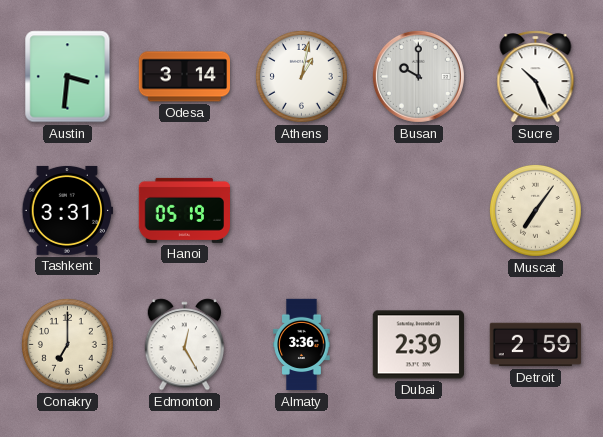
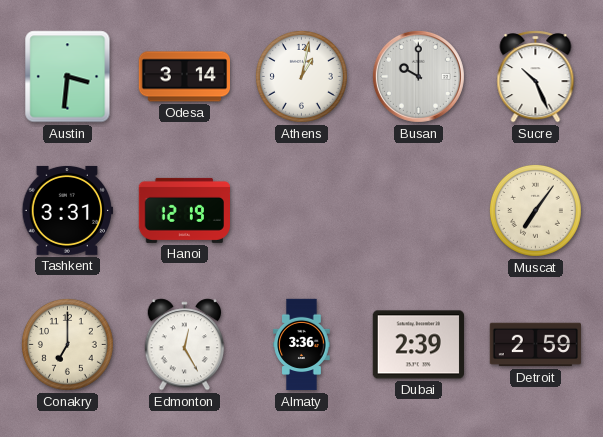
Hanoi: 05:19 -> 12:19 (184, 210)
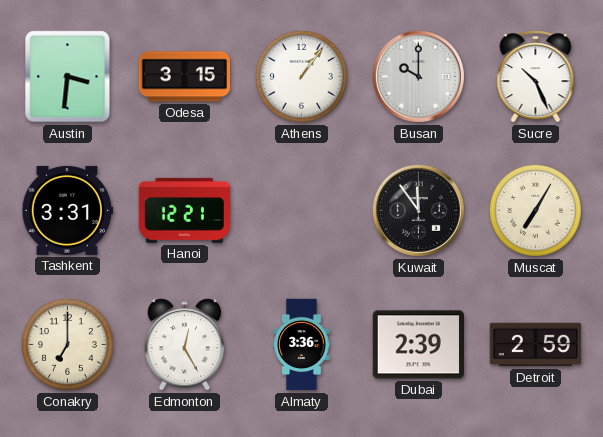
Odesa: 3:14 -> 3:15 (184, 77)
Athens: 1:02 -> 1:06 (301, 76)
Hanoi: 12:19 -> 12:21 (184, 210)
Kuwait: none -> 11:54 (418, 210)
Muscat: 7:06 -> 7:05 (535, 210)
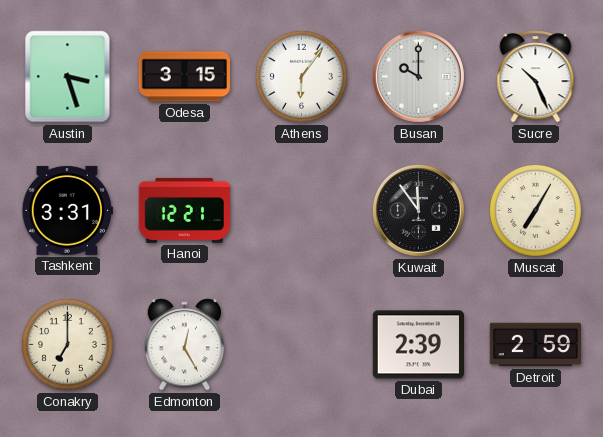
Austin: 3:31 -> 3:27 (68, 77)
Athens: 1:06 -> 6:06 (301, 76)
Almaty: 3:36 -> none (302, 345)
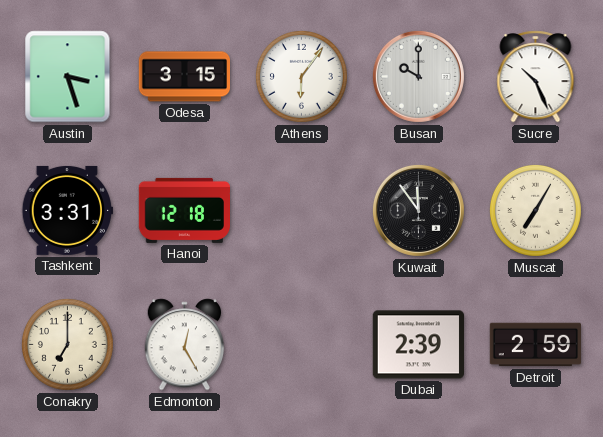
Hanoi: 12:21 -> 12:18 (184, 210)
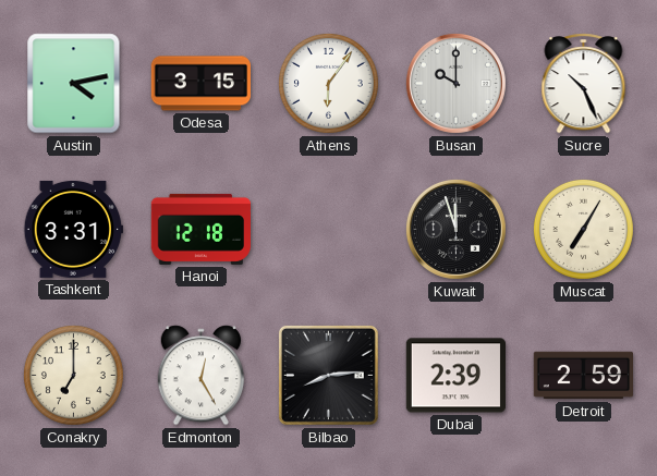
Austin: 3:27 -> 4:13 (74, 84)
Kuwait: 11:54 -> 11:57 (455, 229)
Bilbao: none -> 8:14 (328, 375)
